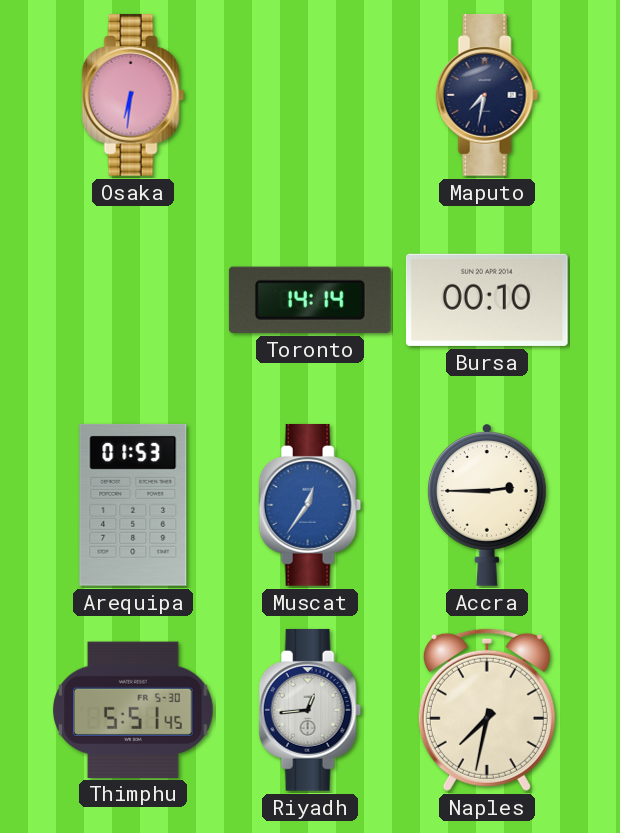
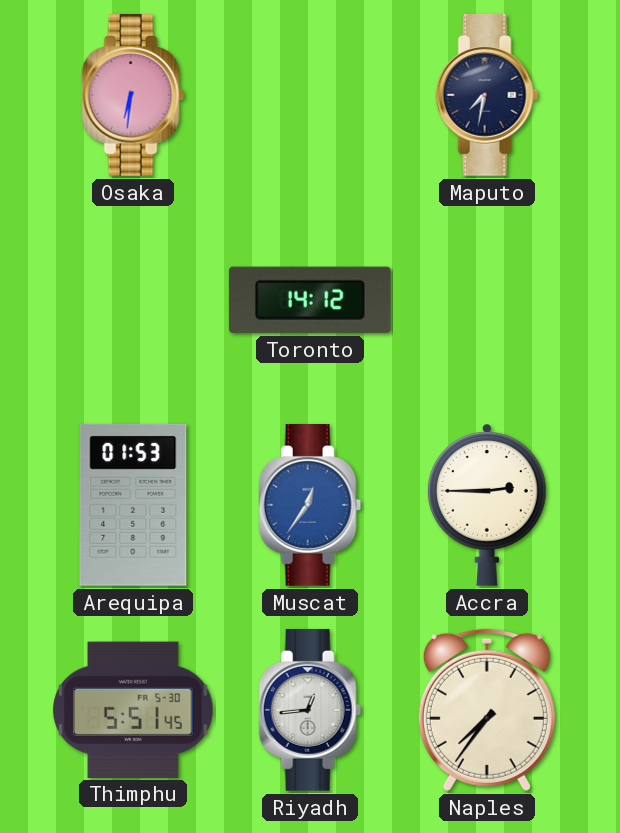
Toronto: 14:14 -> 14:12 (310, 300)
Bursa: 00:10 -> none (487, 300)
Naples: 7:32 -> 7:36 (487, 710)
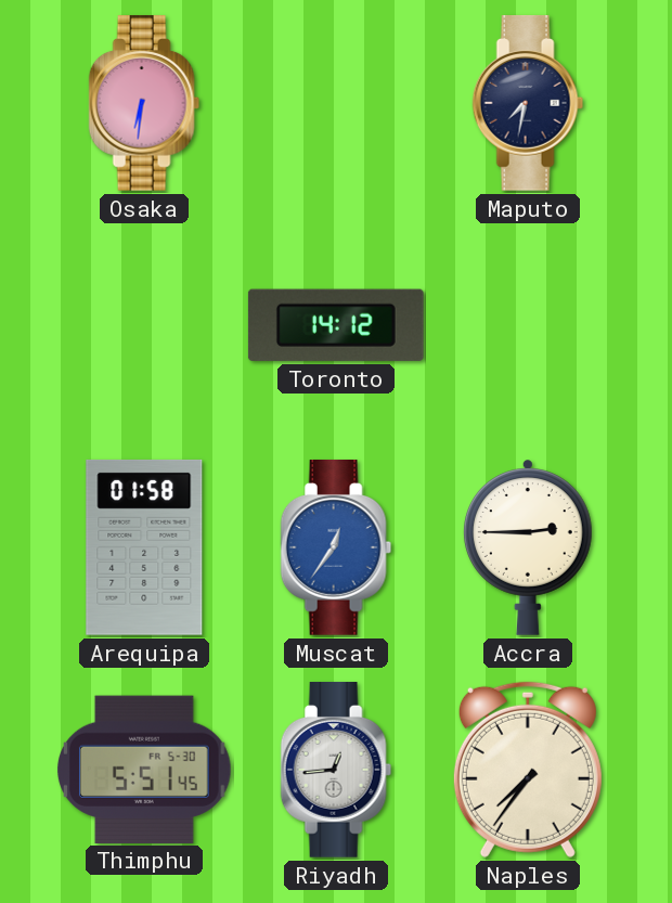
Arequipa: 01:53 -> 01:58 (144, 547)
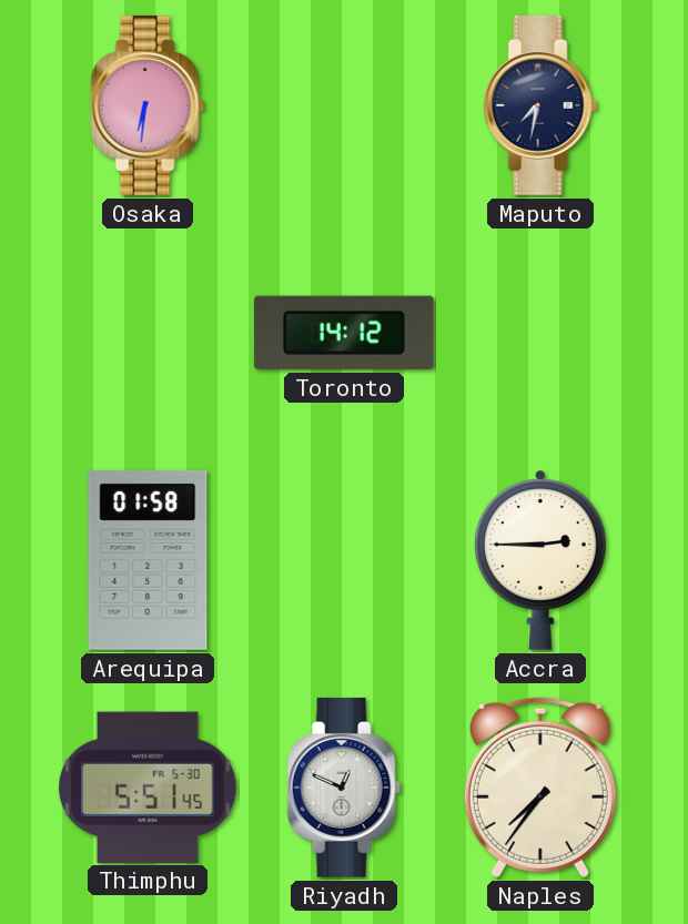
Muscat: 12:36 -> none (336, 547)
Riyadh: 12:44 -> 12:49 (344, 788)
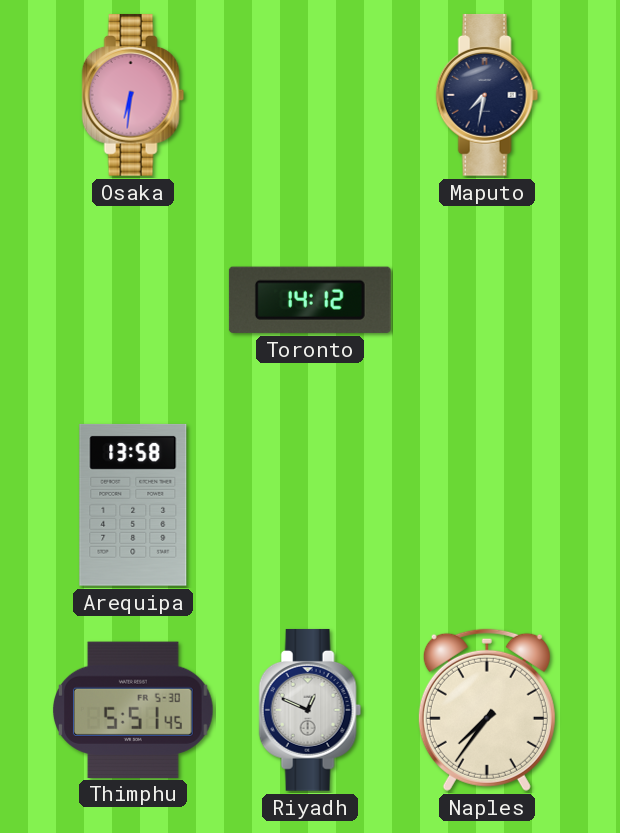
Arequipa: 01:58 -> 13:58 (133, 505)
Accra: 2:45 -> none (540, 560)
